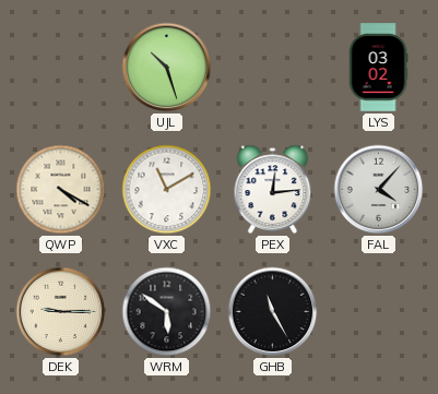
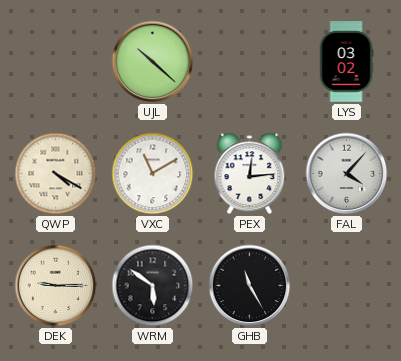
UJL: 10:27 -> 10:22 (153, 62)
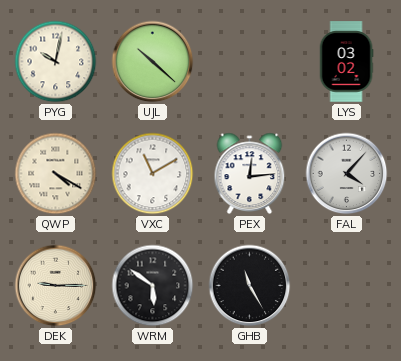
PYG: none -> 10:02 (56, 62)
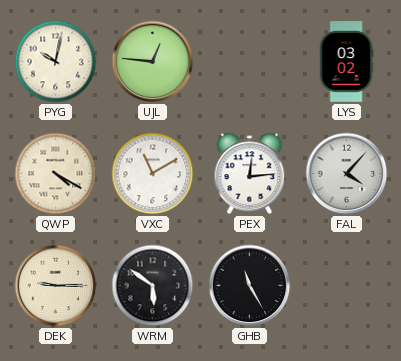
UJL: 10:22 -> 12:46 (153, 62)
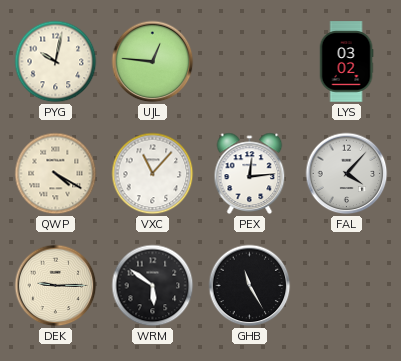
VXC: 11:10 -> 11:07 (153, 174)
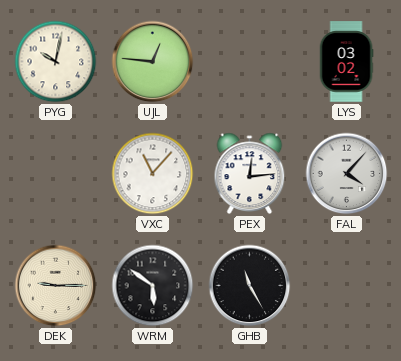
QWP: 4:20 -> none (56, 174)
